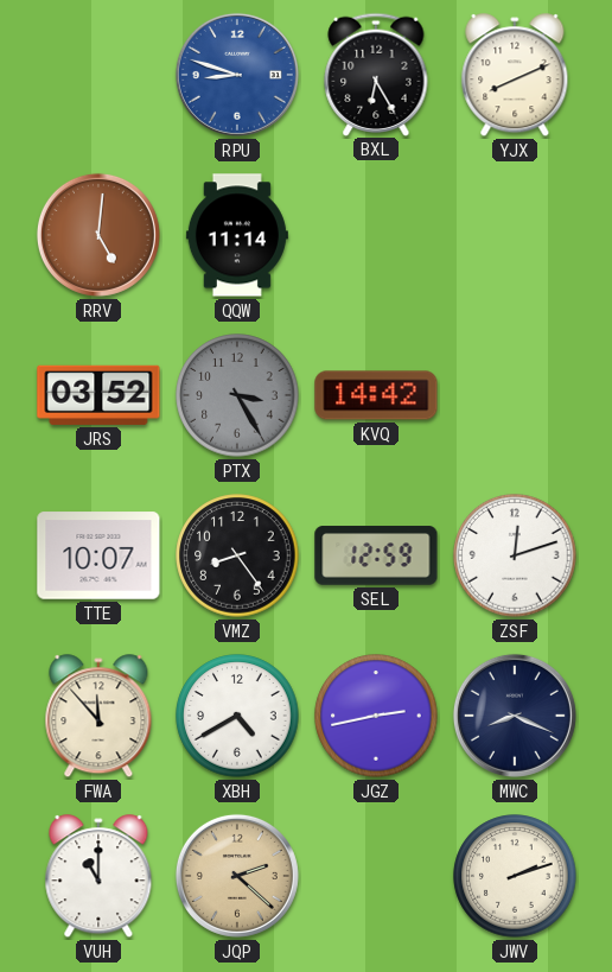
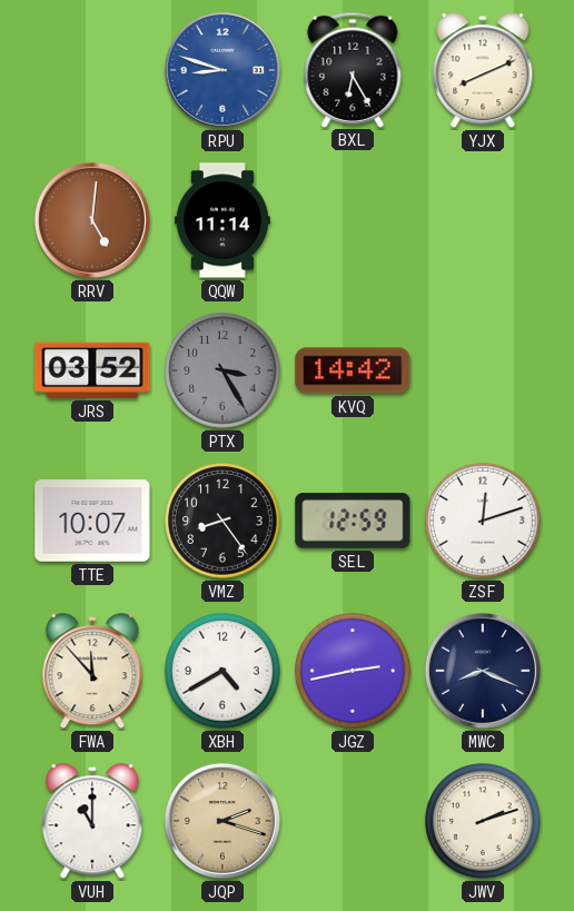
JQP: 2:22 -> 2:18 (222, 821)
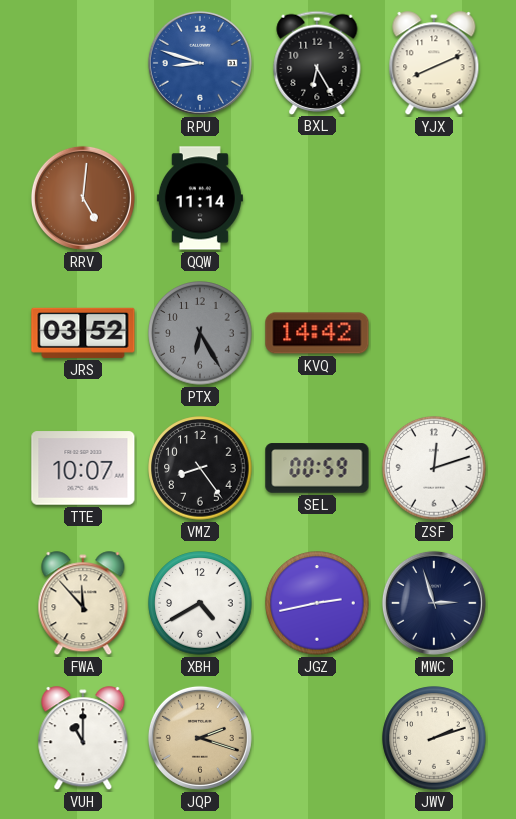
PTX: 3:25 -> 6:25 (200, 333)
SEL: 12:59 -> 00:59 (317, 468)
MWC: 8:19 -> 2:57 (434, 603)
